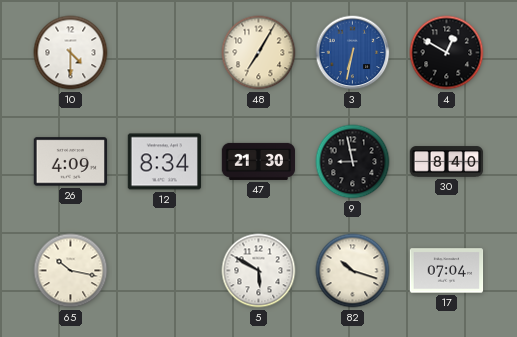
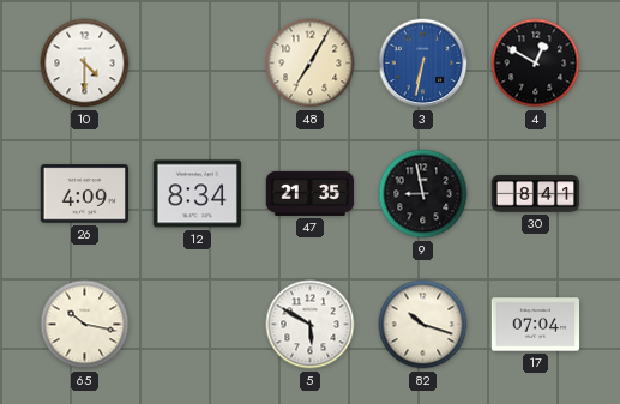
47: 21:30 -> 21:35 (311, 193)
30: 8:40 -> 8:41 (536, 194)
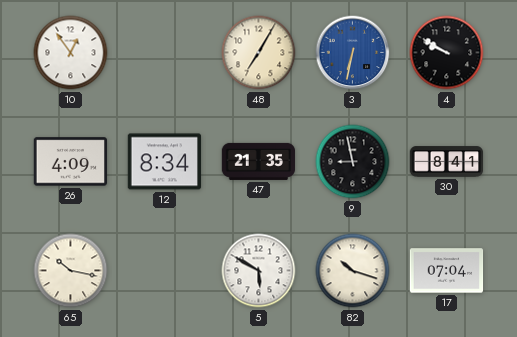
10: 4:30 -> 12:54 (71, 53)
4: 12:50 -> 9:50 (447, 53)
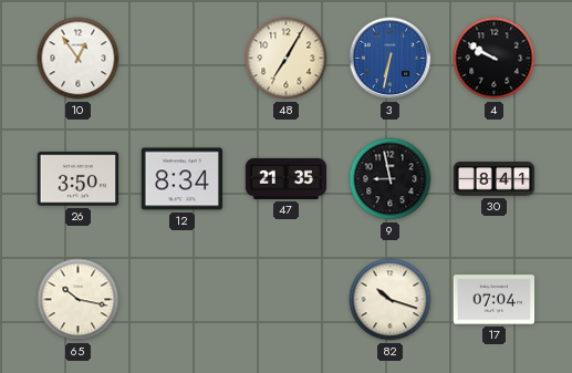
26: 4:09 -> 3:50 (79, 179)
5: 5:50 -> none (259, 271)
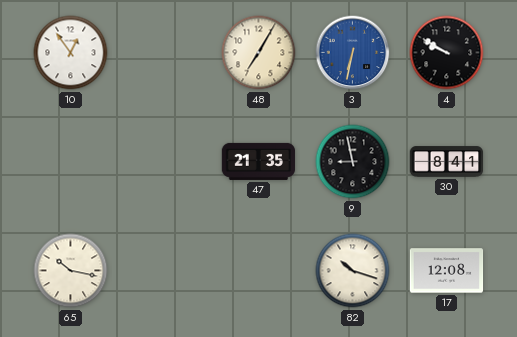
26: 3:50 -> none (79, 179)
12: 8:34 -> none (183, 179)
17: 07:04 -> 12:08 (447, 271)
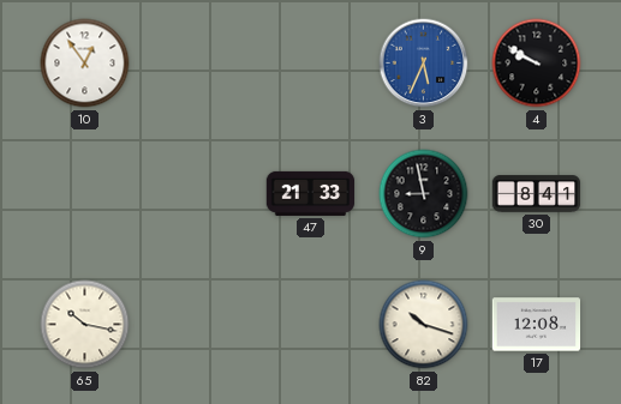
48: 7:05 -> none (259, 53)
3: 6:32 -> 5:34 (424, 64)
47: 21:35 -> 21:33 (311, 193)
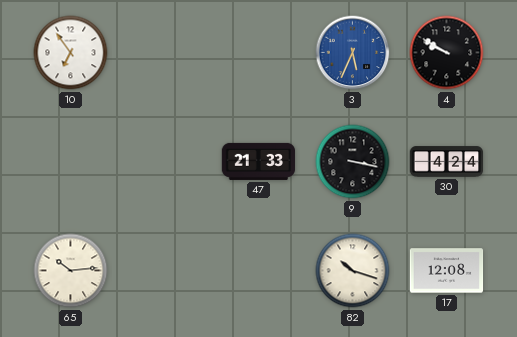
10: 12:54 -> 6:54 (71, 53)
9: 8:58 -> 3:17 (353, 162)
30: 8:41 -> 4:24 (447, 162)
65: 10:17 -> 10:14 (71, 271)
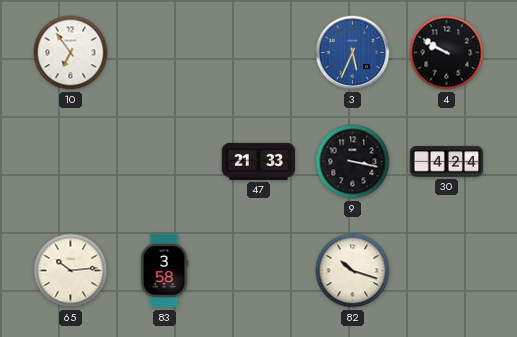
83: none -> 3:58 (164, 271)
17: 12:08 -> none (447, 271)
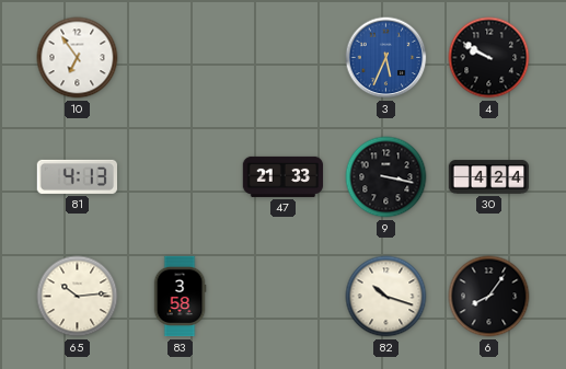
81: none -> 4:13 (77, 176)
6: none -> 8:06 (489, 297)
